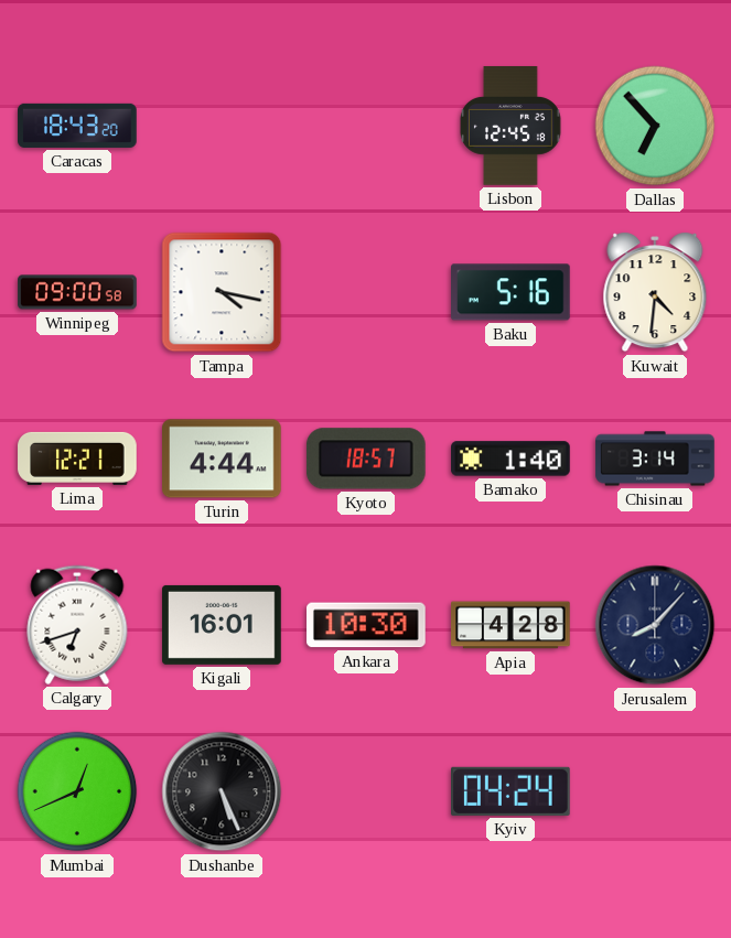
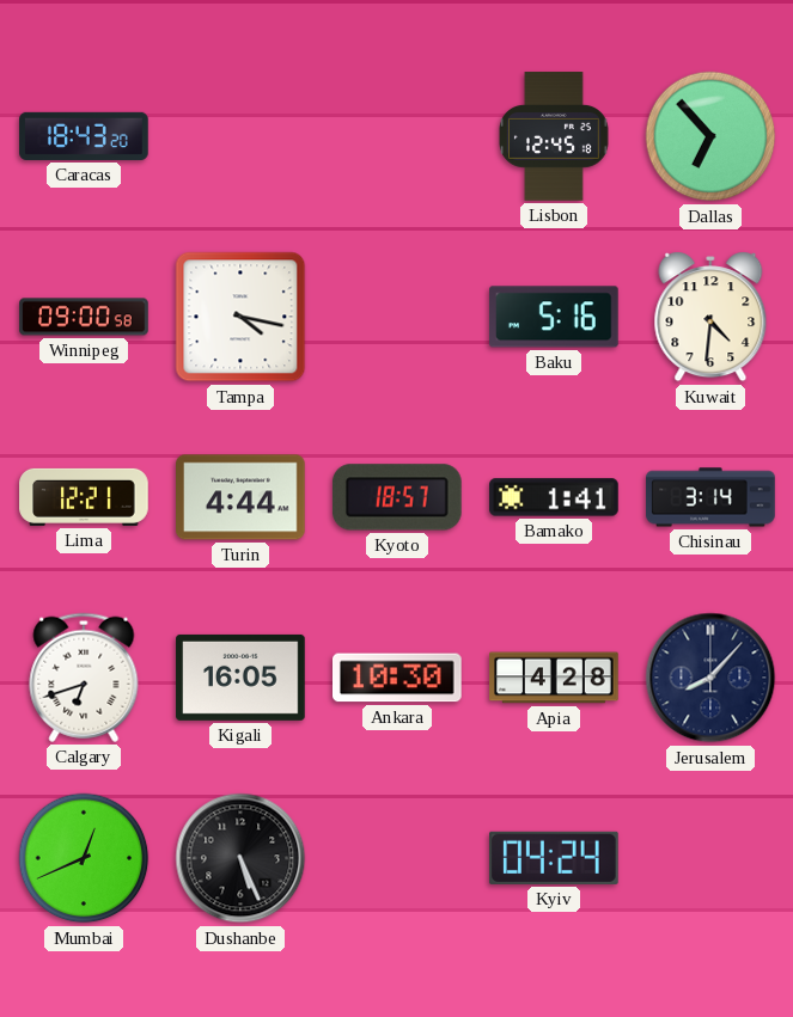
Bamako: 1:40 -> 1:41 (554, 497)
Kigali: 16:01 -> 16:05 (240, 678)
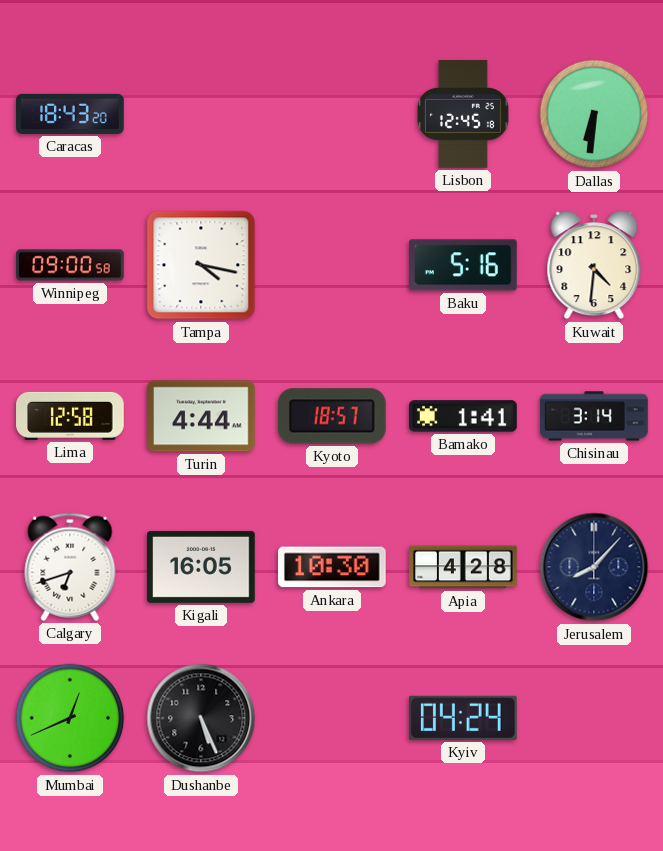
Dallas: 6:53 -> 6:31 (594, 114)
Lima: 12:21 -> 12:58 (70, 416)
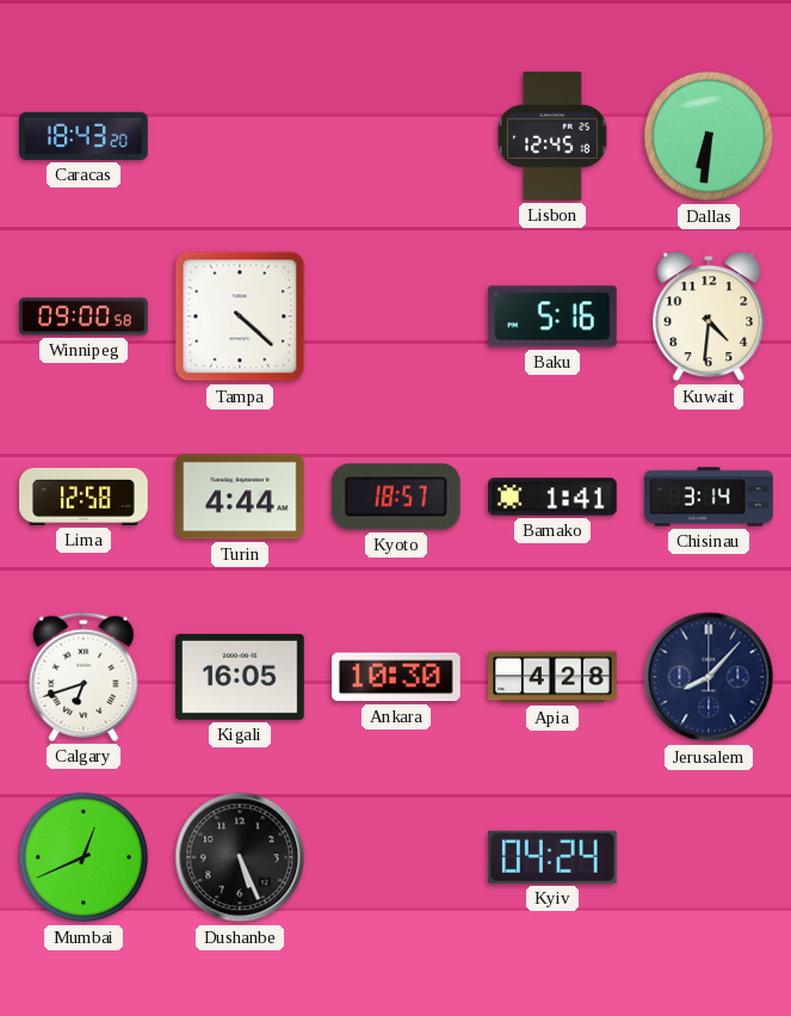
Tampa: 4:17 -> 4:22 (240, 316)
